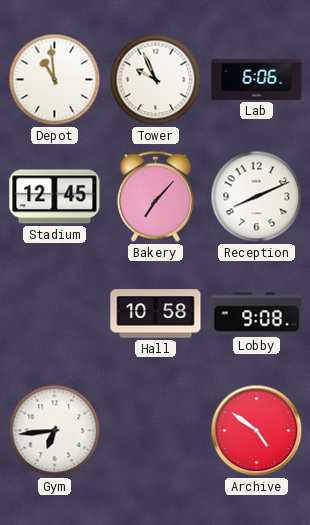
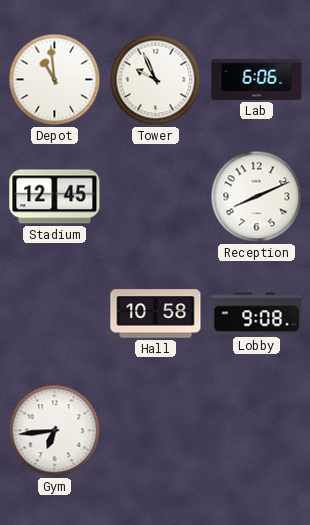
Bakery: 7:07 -> none (155, 196)
Archive: 4:51 -> none (257, 431)
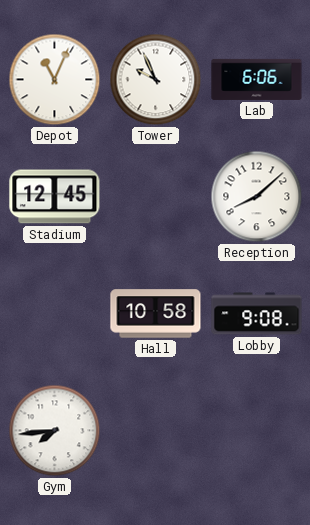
Depot: 10:59 -> 11:04 (55, 80)
Reception: 8:11 -> 8:08 (257, 197)
Gym: 6:44 -> 7:44 (55, 431)
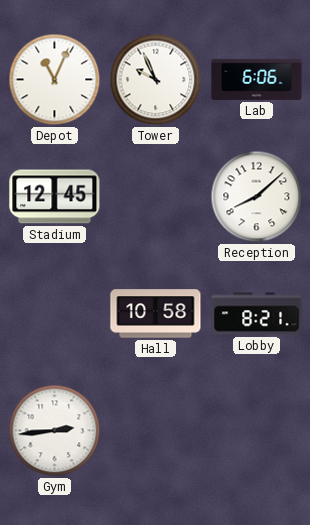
Lobby: 9:08 -> 8:21 (257, 314)
Gym: 7:44 -> 2:44 (55, 431)
